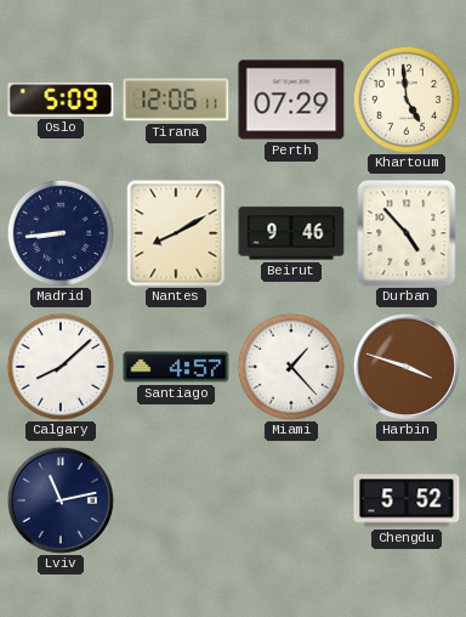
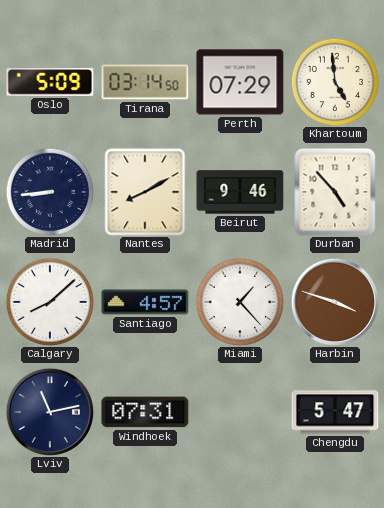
Tirana: 12:06 -> 03:14 (145, 82)
Windhoek: none -> 07:31 (145, 412)
Chengdu: 5:52 -> 5:47 (335, 412)
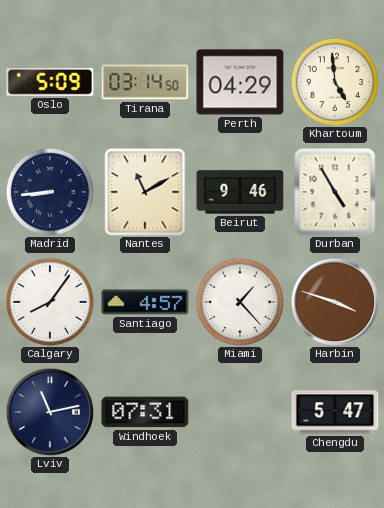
Perth: 07:29 -> 04:29 (240, 82)
Nantes: 8:10 -> 11:10 (145, 192)
Durban: 4:53 -> 4:55 (335, 192)
Calgary: 8:08 -> 8:06 (50, 302)
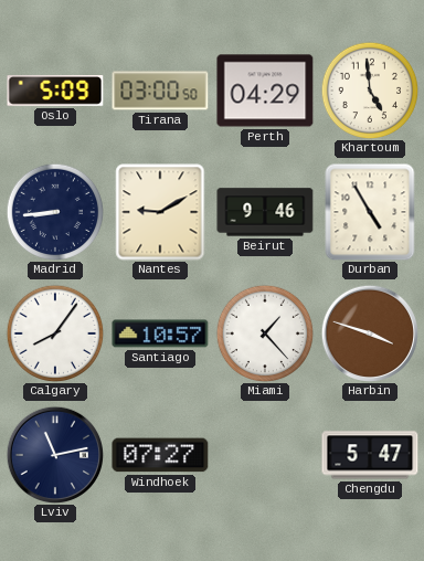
Tirana: 03:14 -> 03:00 (160, 91)
Nantes: 11:10 -> 9:10 (160, 212)
Santiago: 4:57 -> 10:57 (160, 334)
Windhoek: 07:31 -> 07:27 (160, 455)
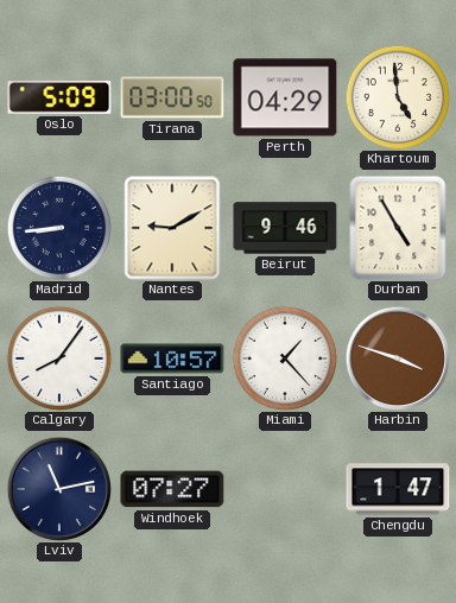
Chengdu: 5:47 -> 1:47 (398, 489)
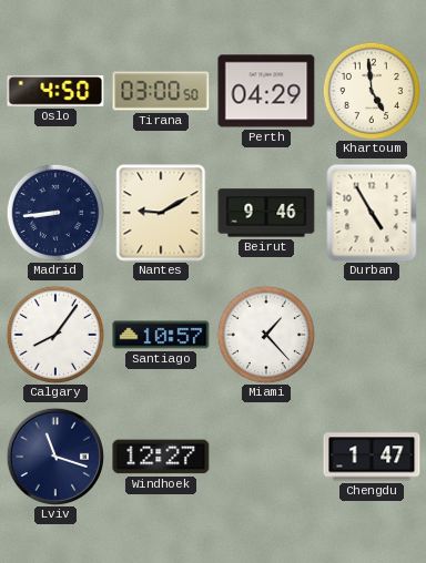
Oslo: 5:09 -> 4:50 (55, 91)
Harbin: 3:48 -> none (397, 357)
Lviv: 11:13 -> 11:18 (54, 455)
Windhoek: 07:27 -> 12:27 (161, 457)
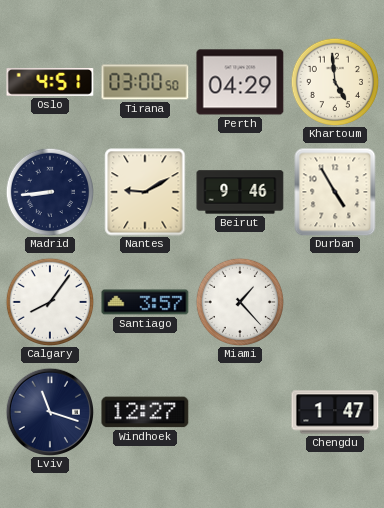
Oslo: 4:50 -> 4:51 (50, 82)
Santiago: 10:57 -> 3:57 (145, 302)
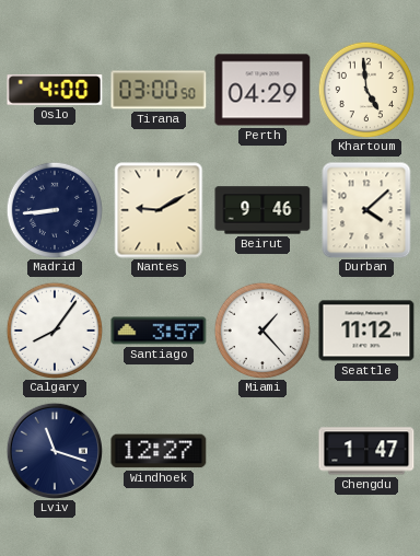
Oslo: 4:51 -> 4:00 (55, 90)
Durban: 4:55 -> 4:08 (366, 210)
Seattle: none -> 11:12 (366, 331)
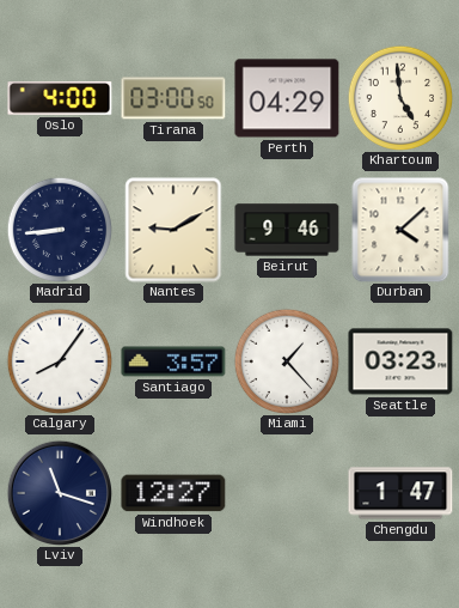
Seattle: 11:12 -> 03:23 (400, 361)
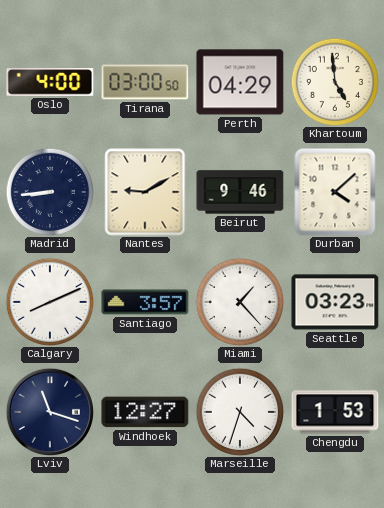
Calgary: 8:06 -> 8:11 (50, 302)
Marseille: none -> 4:33 (240, 412)
Chengdu: 1:47 -> 1:53 (335, 412)
